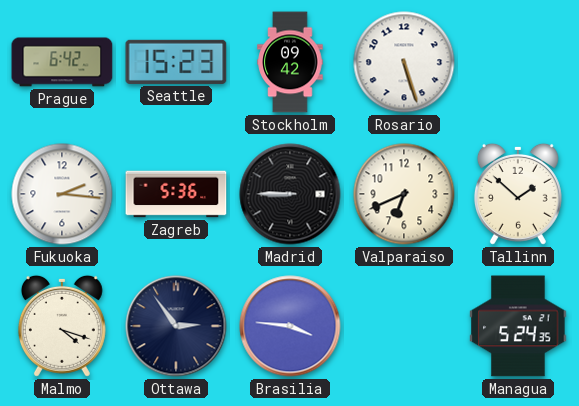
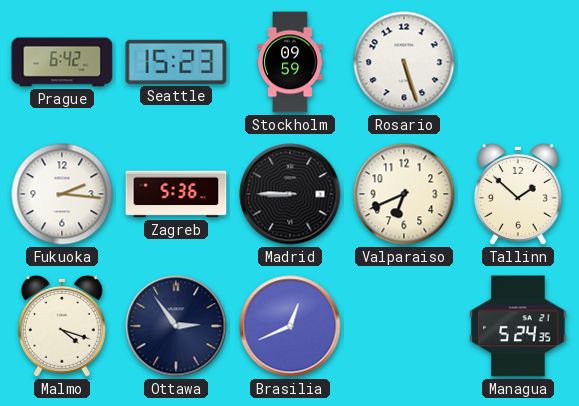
Stockholm: 09:42 -> 09:59 (290, 62)
Brasilia: 3:46 -> 12:41 (290, 326)
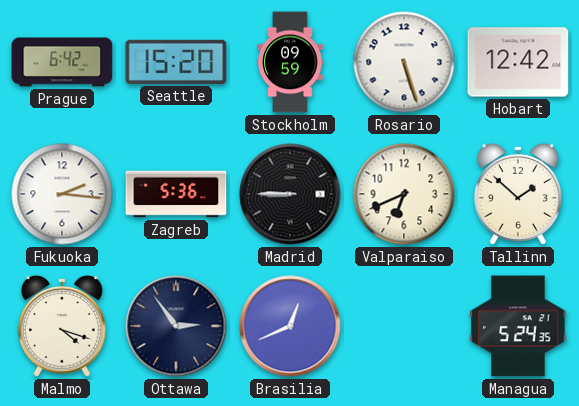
Seattle: 15:23 -> 15:20 (176, 62)
Hobart: none -> 12:42 (518, 62)
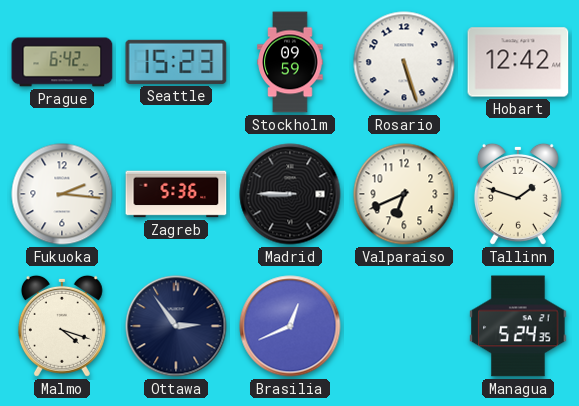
Seattle: 15:20 -> 15:23 (176, 62)
Tallinn: 1:52 -> 1:48 (518, 194)
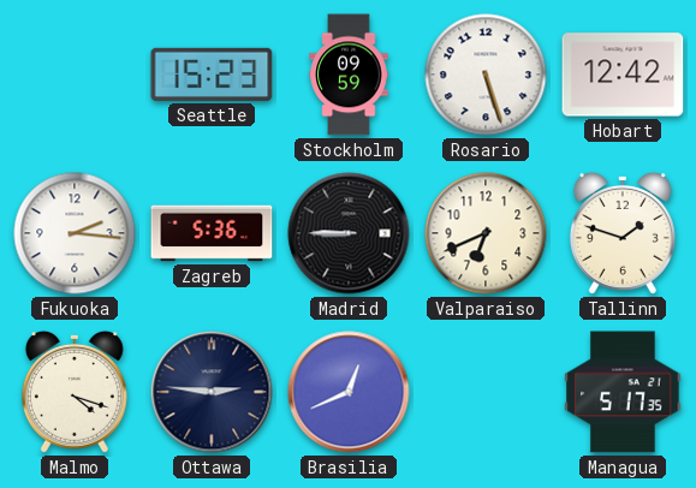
Prague: 6:42 -> none (62, 62)
Ottawa: 2:54 -> 2:46 (212, 392)
Managua: 5:24 -> 5:17 (623, 392)
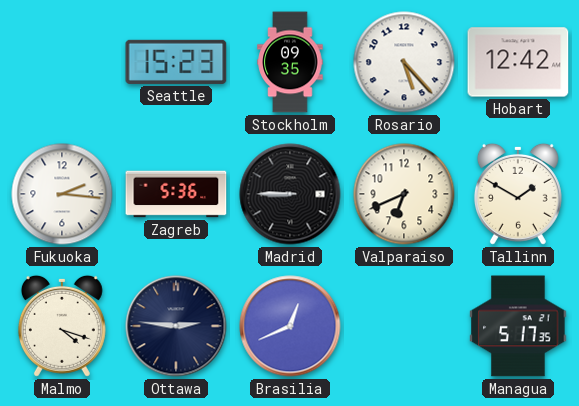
Stockholm: 09:59 -> 09:35 (290, 62)
Rosario: 5:27 -> 5:23 (404, 62)
Tallinn: 1:48 -> 1:50 (518, 194)
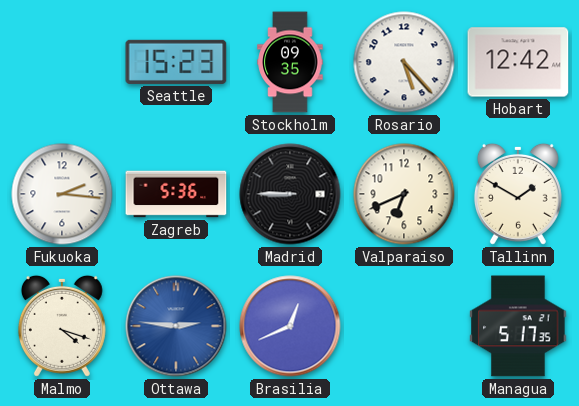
Ottawa dial: navy -> blue (176, 326)
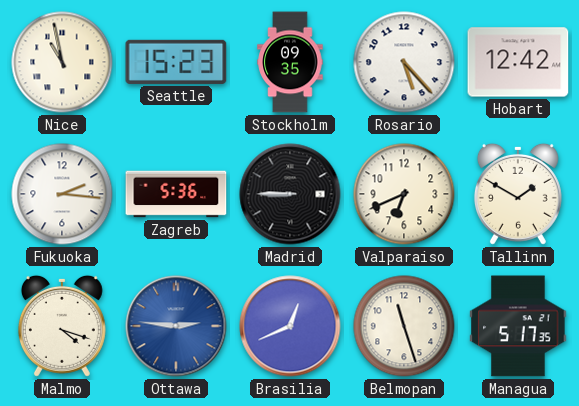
Nice: none -> 10:58 (62, 62)
Belmopan: none -> 11:27 (404, 326)
